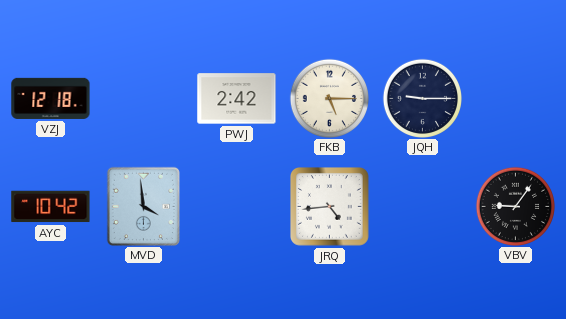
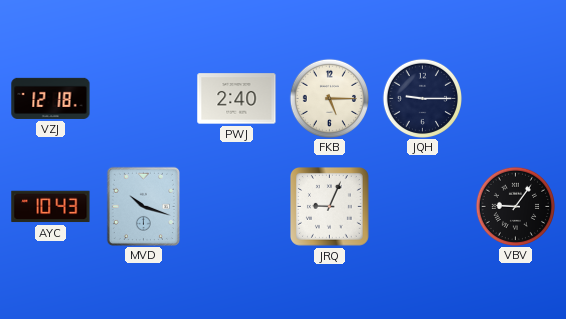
PWJ: 2:42 -> 2:40 (237, 99)
AYC: 10:42 -> 10:43 (51, 207)
MVD: 3:59 -> 10:18 (143, 206)
JRQ: 4:44 -> 9:04 (330, 207)
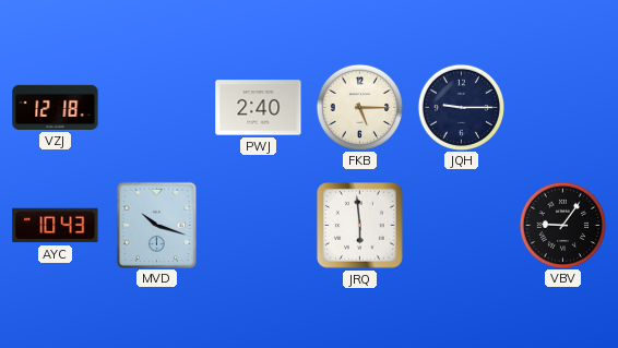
JRQ: 9:04 -> 5:59 (360, 226)
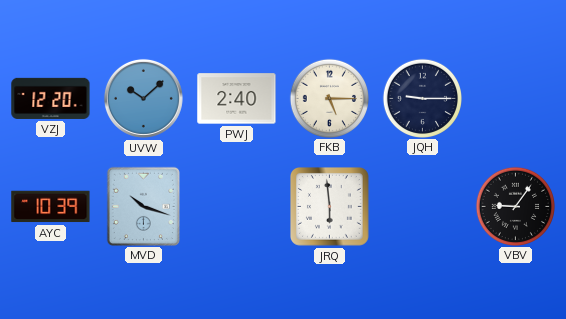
VZJ: 12:18 -> 12:20 (51, 98)
UVW: none -> 10:08 (143, 98)
AYC: 10:43 -> 10:39 (51, 207)
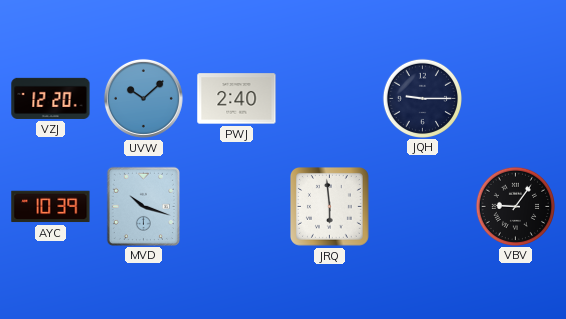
FKB: 5:15 -> none (329, 98)
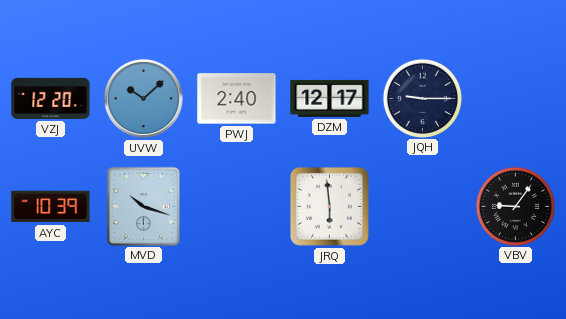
DZM: none -> 12:17 (330, 98)
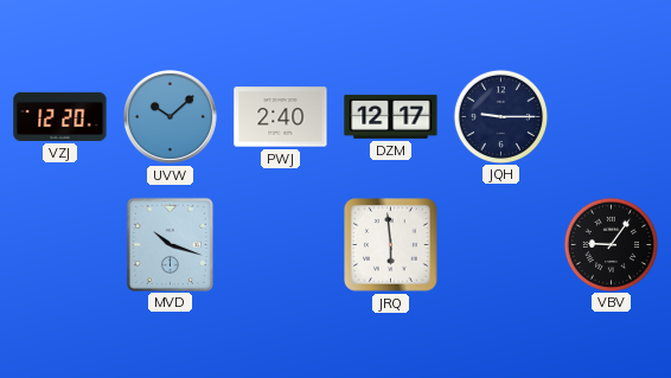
AYC: 10:39 -> none (51, 207)
